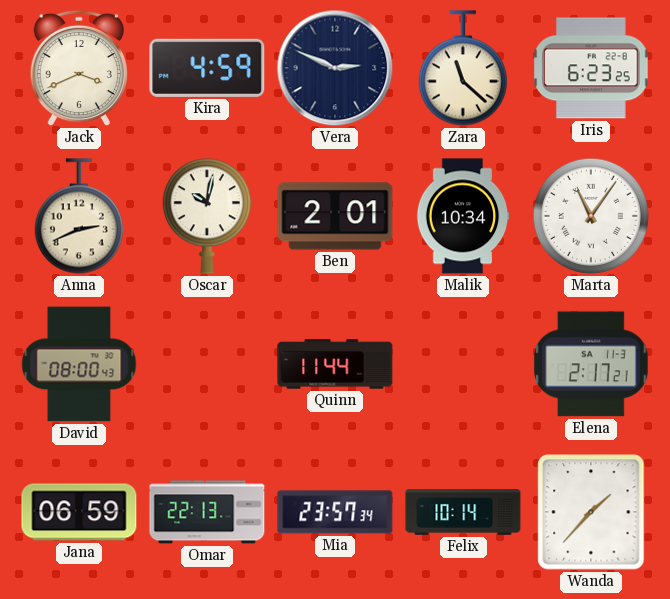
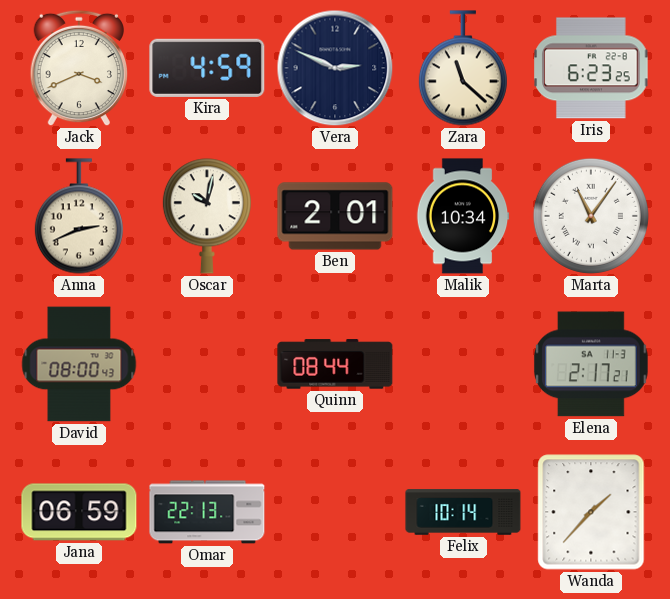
Quinn: 11:44 -> 08:44 (335, 364)
Mia: 23:57 -> none (335, 512)
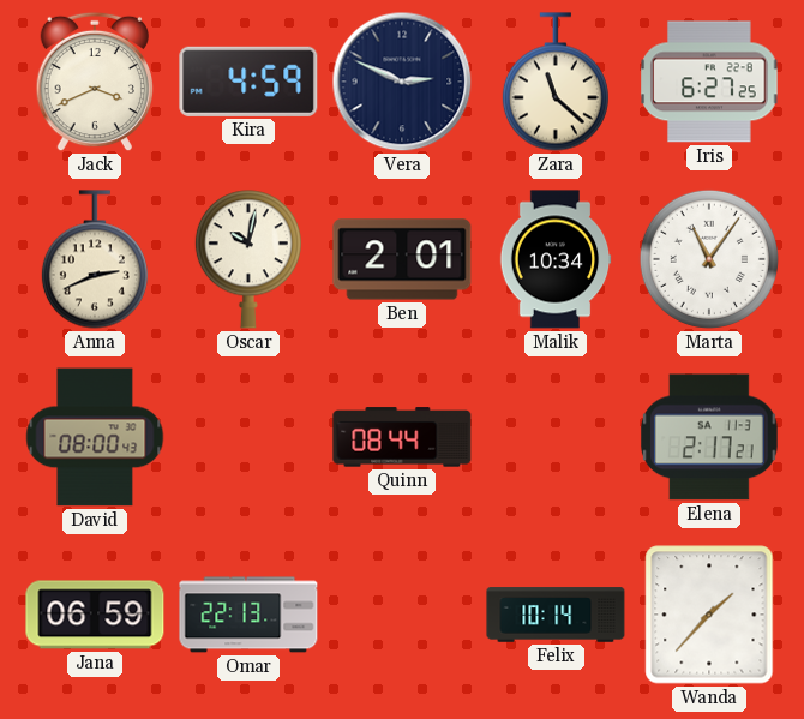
Iris: 6:23 -> 6:27 (709, 82)
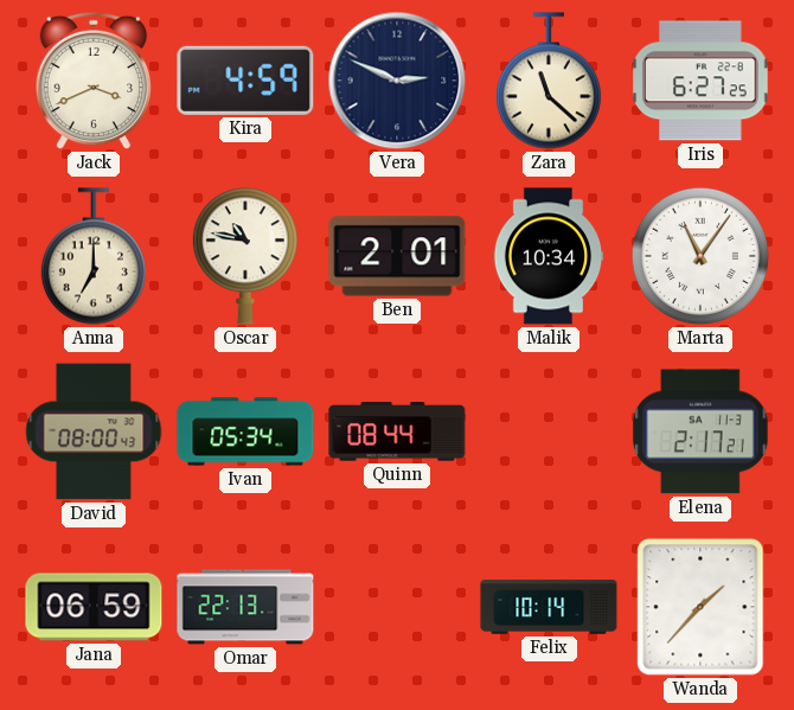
Anna: 2:41 -> 7:00 (94, 256)
Oscar: 10:02 -> 10:47 (245, 256)
Ivan: none -> 05:34 (245, 431)
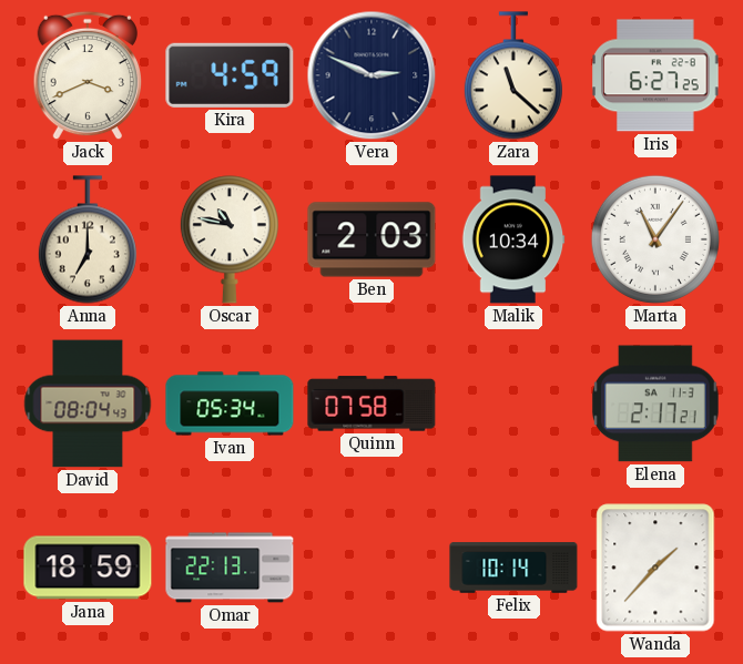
Ben: 2:01 -> 2:03 (371, 239)
David: 08:00 -> 08:04 (88, 403)
Quinn: 08:44 -> 07:58 (371, 403)
Jana: 06:59 -> 18:59 (88, 568)
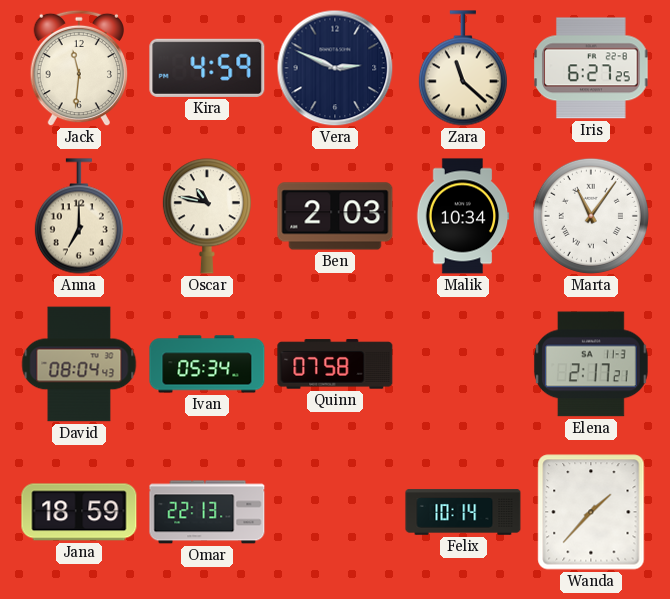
Jack: 3:41 -> 11:31 (78, 68)
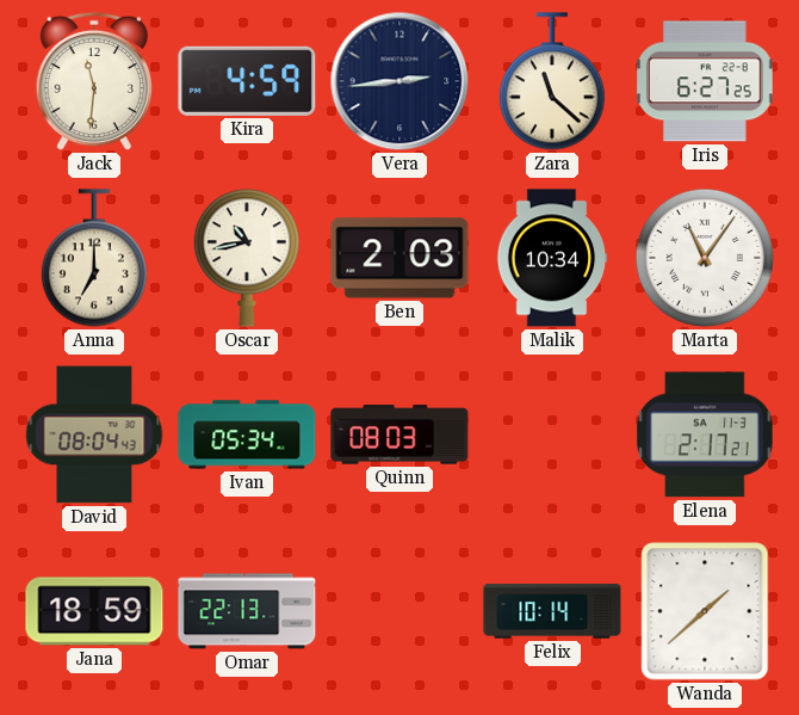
Vera: 2:49 -> 2:44 (399, 81)
Oscar: 10:47 -> 10:43 (247, 258)
Quinn: 07:58 -> 08:03 (399, 434)
Wanda: 1:37 -> 1:38 (705, 611)
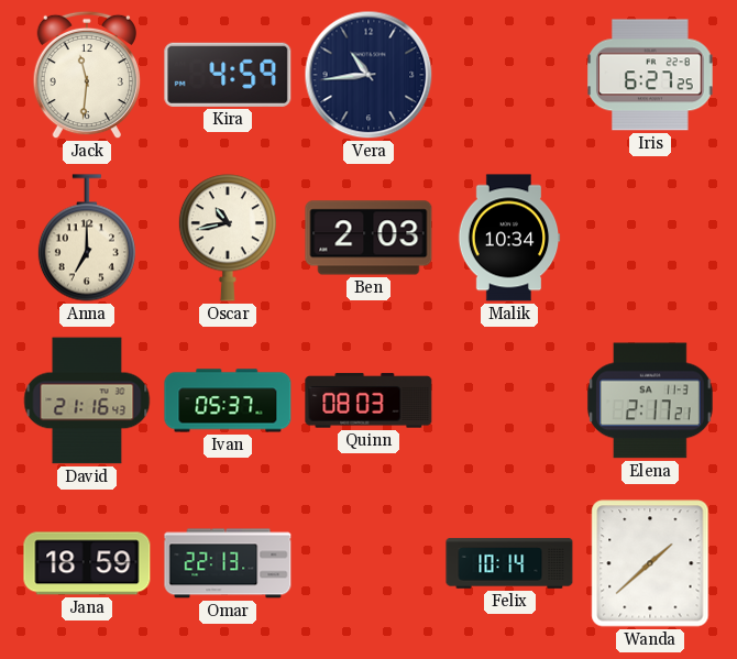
Vera: 2:44 -> 10:44 (369, 75)
Zara: 11:22 -> none (552, 81)
Marta: 11:06 -> none (705, 258)
David: 08:04 -> 21:16 (87, 400)
Ivan: 05:34 -> 05:37 (228, 400)
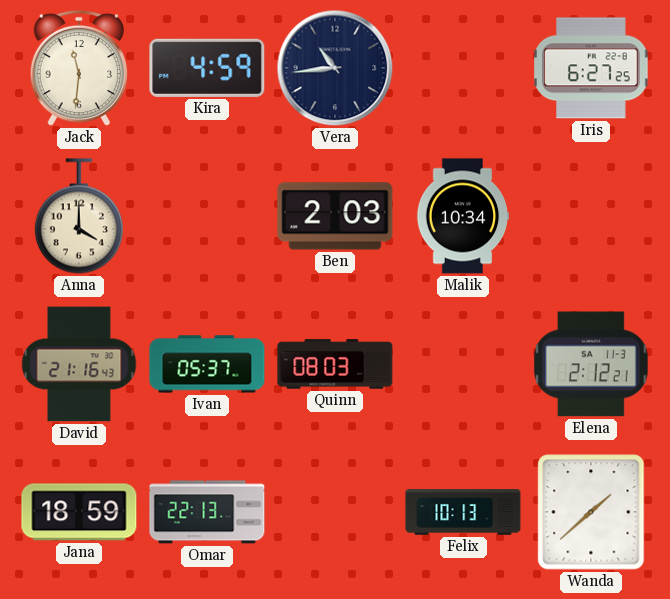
Anna: 7:00 -> 4:00 (79, 216)
Oscar: 10:43 -> none (228, 238)
Elena: 2:17 -> 2:12 (591, 364)
Felix: 10:14 -> 10:13 (463, 512)
